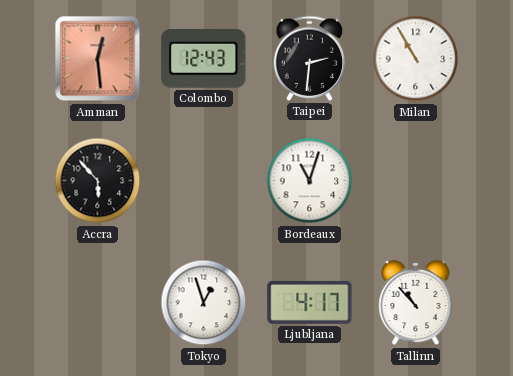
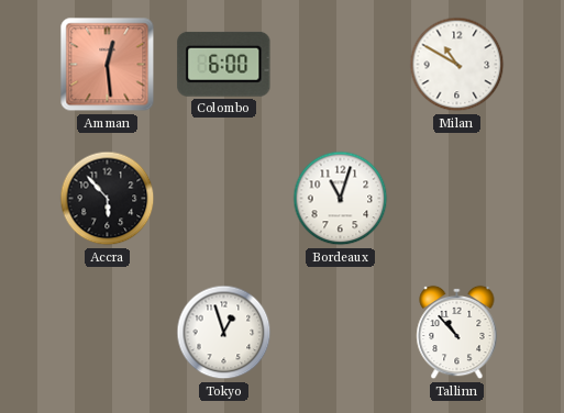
Colombo: 12:43 -> 6:00 (224, 64)
Taipei: 2:31 -> none (310, 58)
Milan: 10:55 -> 10:50 (457, 65)
Ljubljana: 4:17 -> none (310, 302)
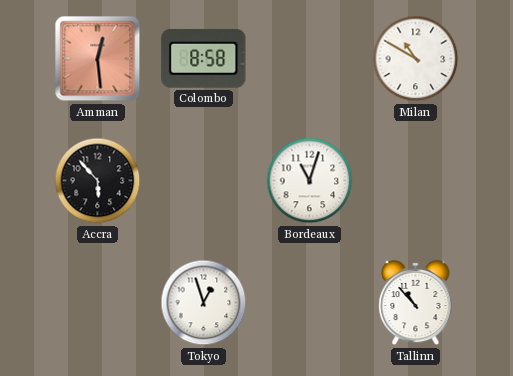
Colombo: 6:00 -> 8:58 (204, 58)
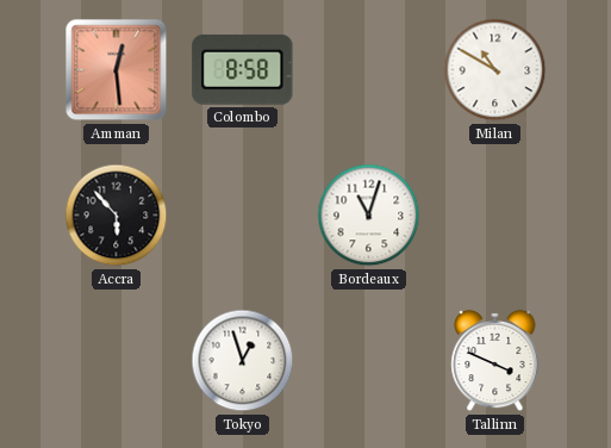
Tallinn: 10:53 -> 3:49 (495, 361)
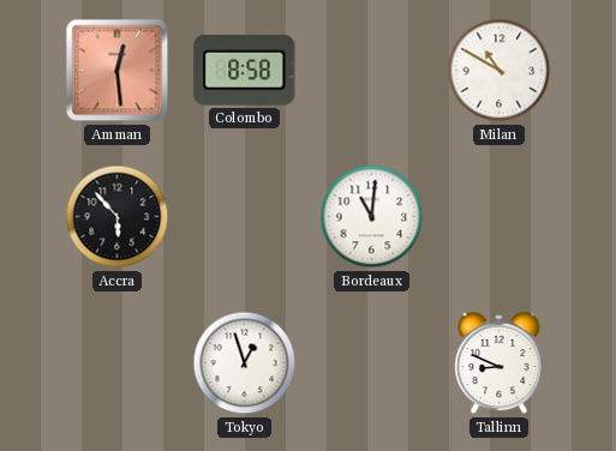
Bordeaux: 11:03 -> 11:01 (372, 217)
Tallinn: 3:49 -> 8:49 (500, 363)
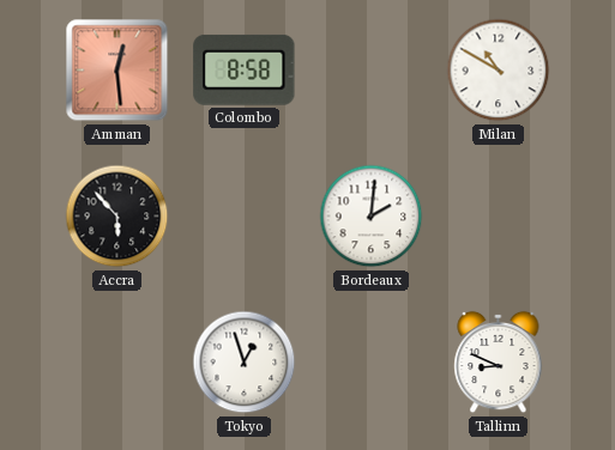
Bordeaux: 11:01 -> 2:01 (372, 217)
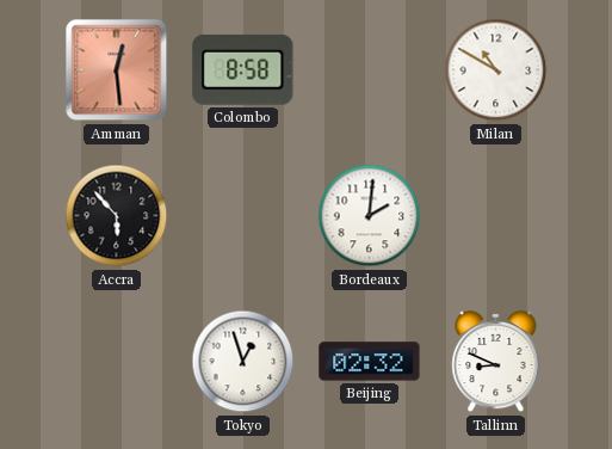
Beijing: none -> 02:32 (370, 362)
